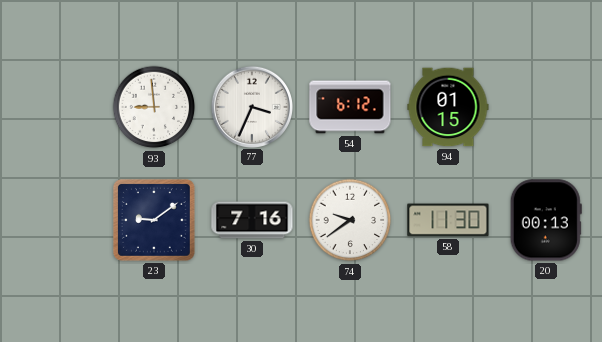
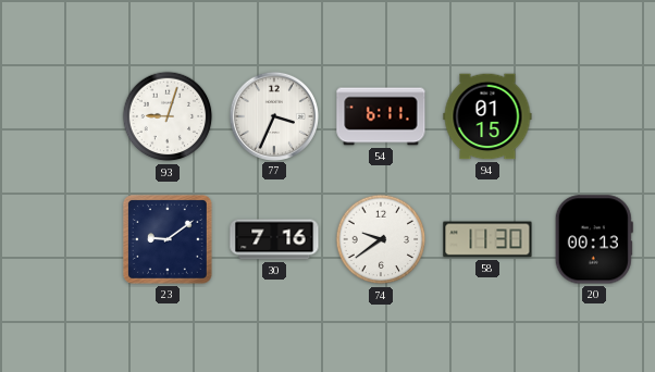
93: 8:59 -> 9:03 (168, 116)
54: 6:12 -> 6:11 (381, 116)
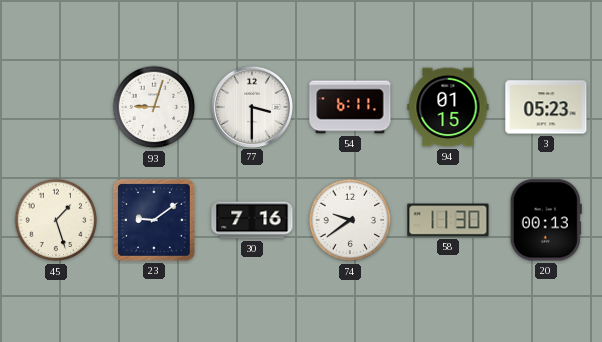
77: 3:34 -> 3:30 (251, 106)
3: none -> 05:23 (546, 107)
45: none -> 1:27 (56, 220)
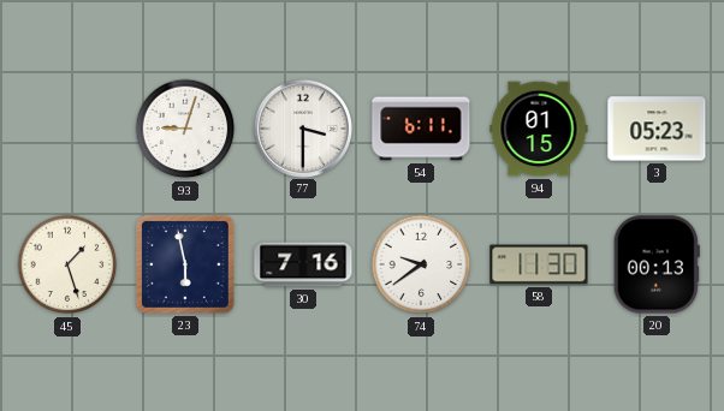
23: 9:09 -> 5:58 (185, 264)
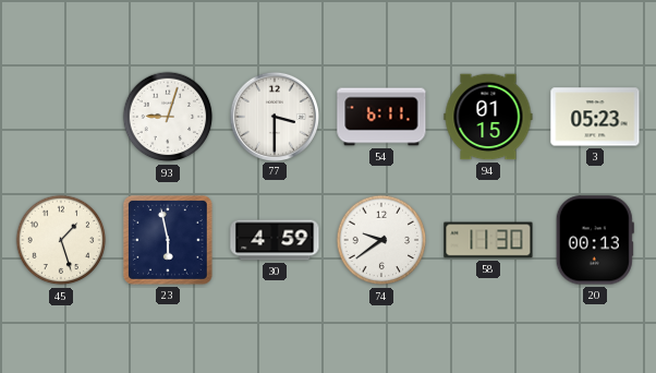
30: 7:16 -> 4:59 (275, 240)
